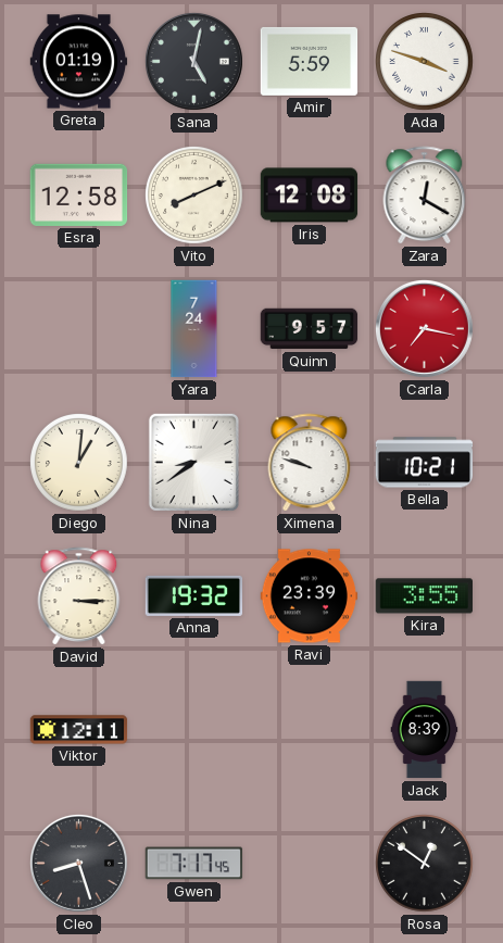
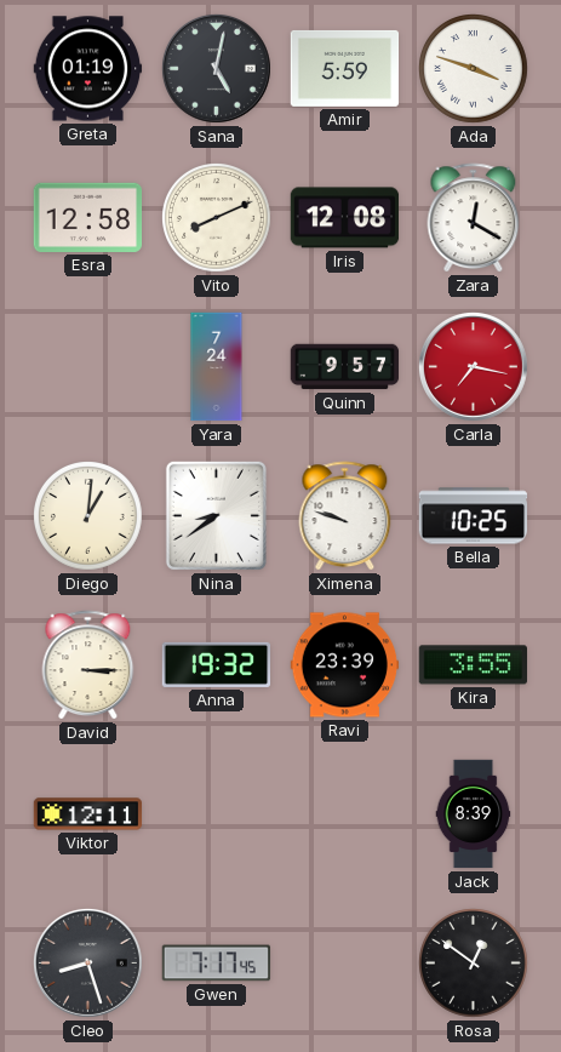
Bella: 10:21 -> 10:25 (474, 516)
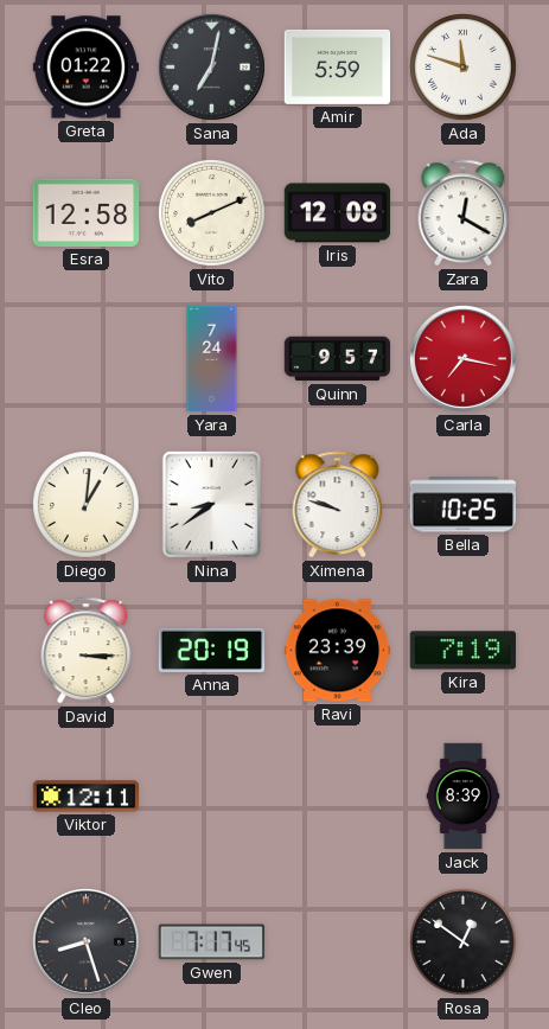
Greta: 01:19 -> 01:22 (87, 68)
Sana: 5:02 -> 7:02 (212, 68)
Ada: 3:48 -> 11:48 (464, 68)
Anna: 19:32 -> 20:19 (212, 650)
Kira: 3:55 -> 7:19 (462, 651)
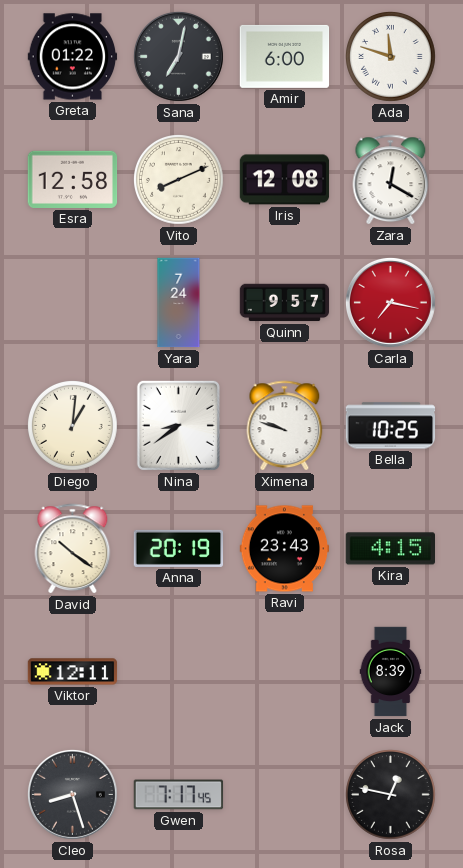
Amir: 5:59 -> 6:00 (285, 56)
David: 3:15 -> 10:21 (73, 549)
Ravi: 23:39 -> 23:43 (285, 549)
Kira: 7:19 -> 4:15 (390, 549)
Rosa: 12:51 -> 12:47 (391, 795)
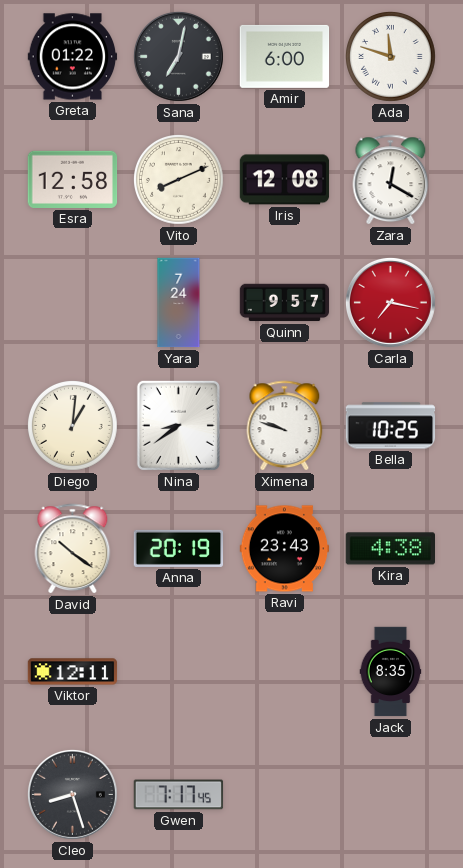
Kira: 4:15 -> 4:38 (390, 549)
Jack: 8:39 -> 8:35 (391, 672)
Rosa: 12:47 -> none (391, 795)
